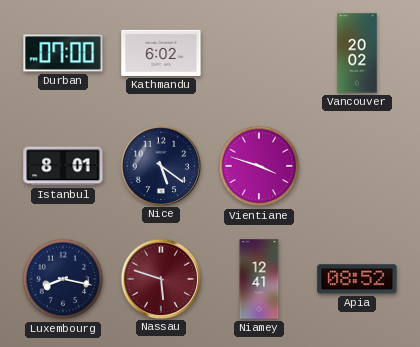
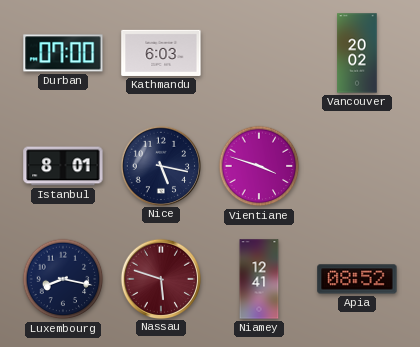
Kathmandu: 6:02 -> 6:03 (161, 53)
Nice: 5:21 -> 5:17 (160, 165)
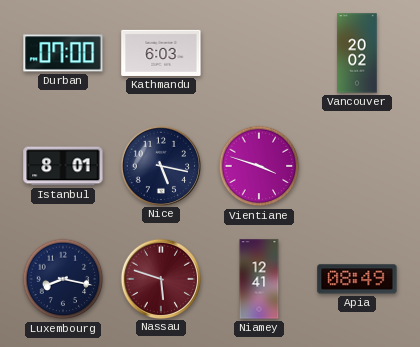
Apia: 08:52 -> 08:49 (357, 279)
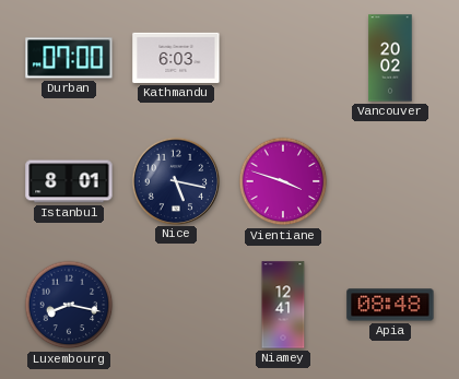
Nassau: 5:48 -> none (160, 278)
Apia: 08:49 -> 08:48 (390, 305)
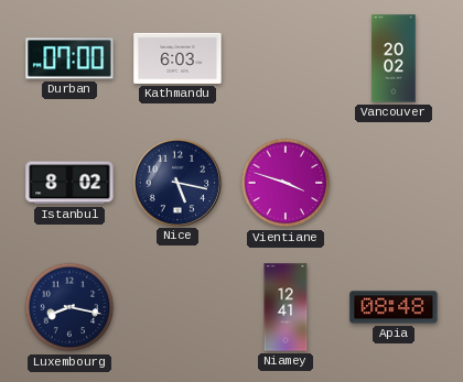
Istanbul: 8:01 -> 8:02 (69, 183)
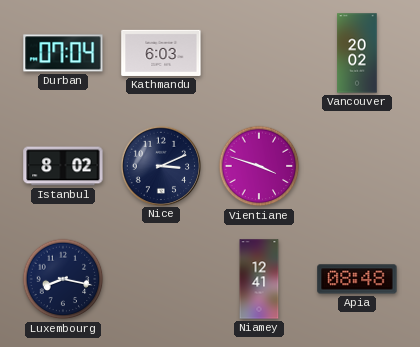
Durban: 07:00 -> 07:04 (63, 53)
Nice: 5:17 -> 3:11 (160, 165)
